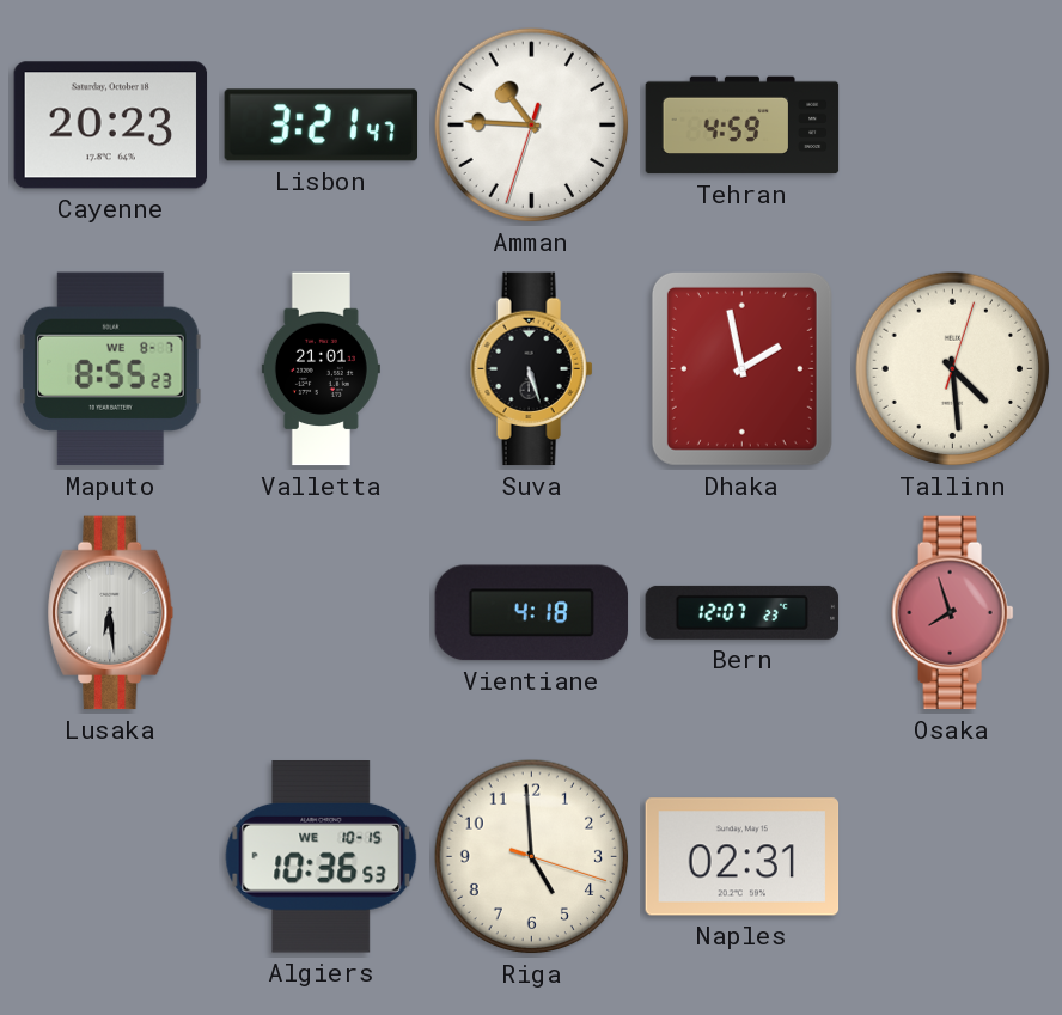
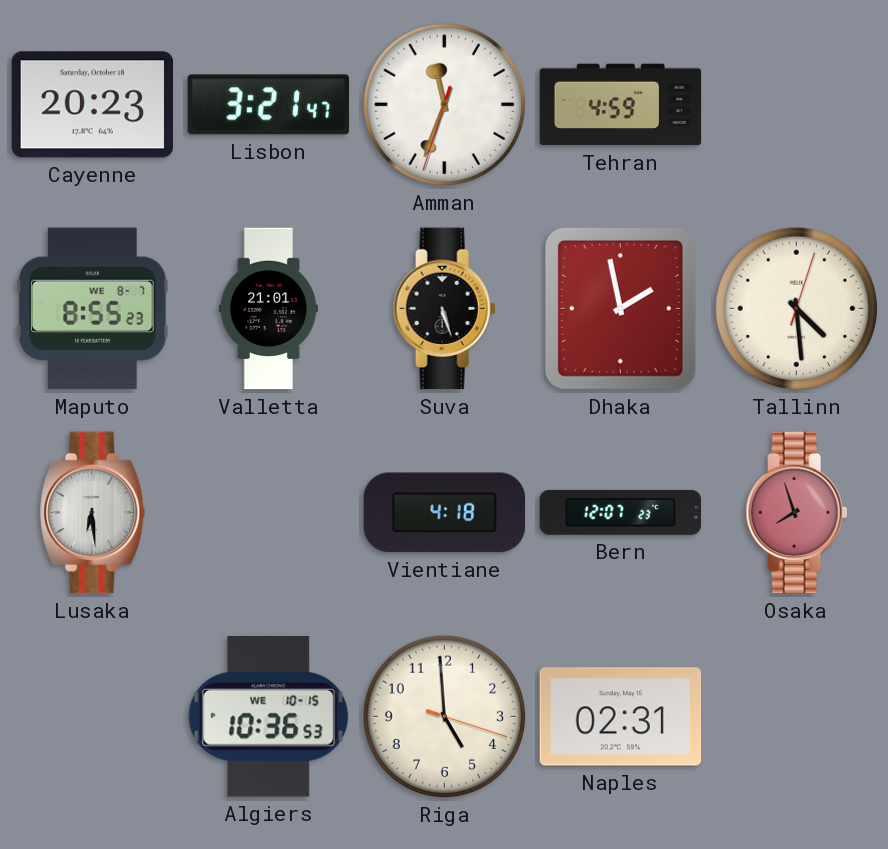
Amman: 10:45 -> 11:33 (445, 105)
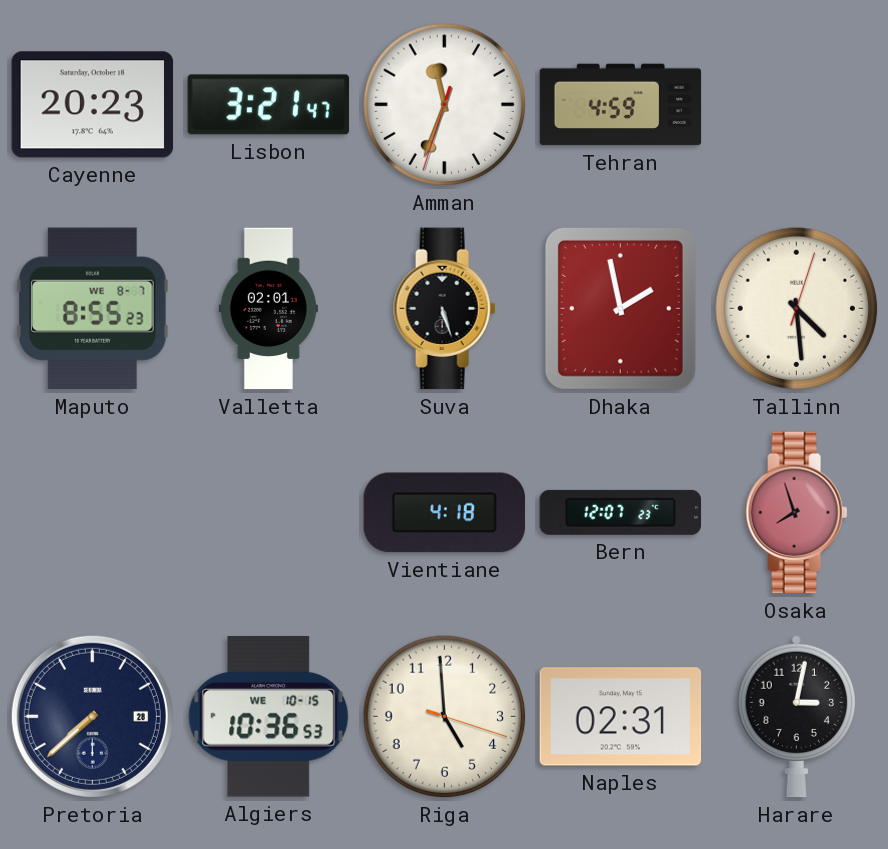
Valletta: 21:01 -> 02:01 (268, 309)
Lusaka: 6:29 -> none (93, 513)
Pretoria: none -> 7:38 (92, 716)
Harare: none -> 3:02 (796, 716)
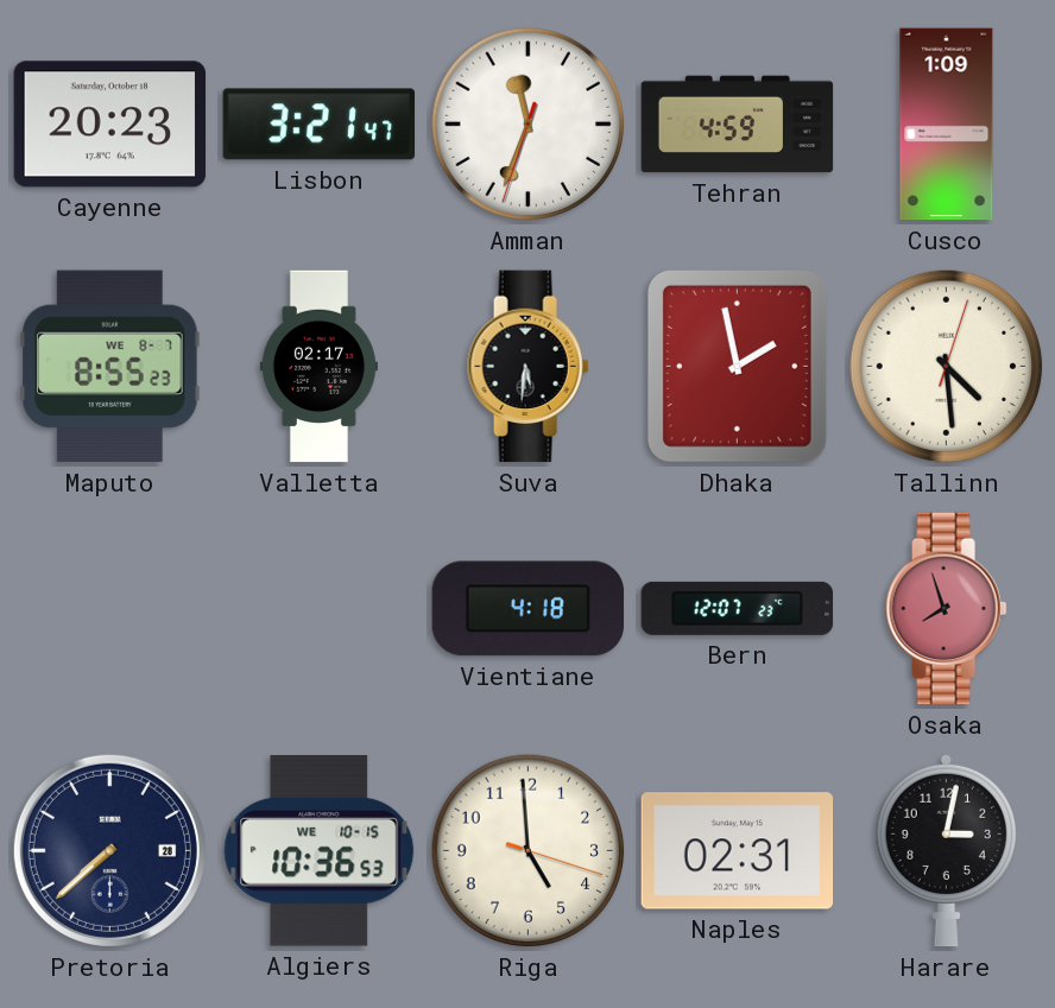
Cusco: none -> 1:09 (947, 125)
Valletta: 02:01 -> 02:17 (318, 367)
Suva: 5:27 -> 5:31 (529, 367)
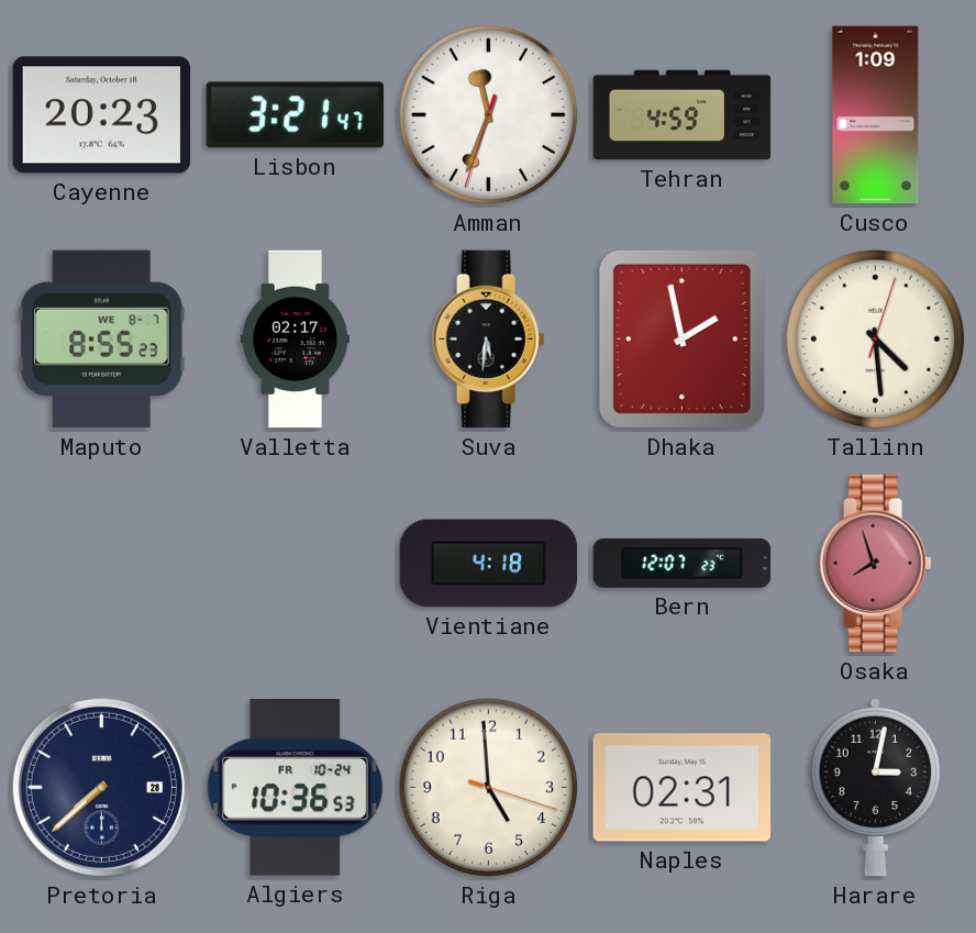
Algiers date: WE 10-15 -> FR 10-24 (296, 788)
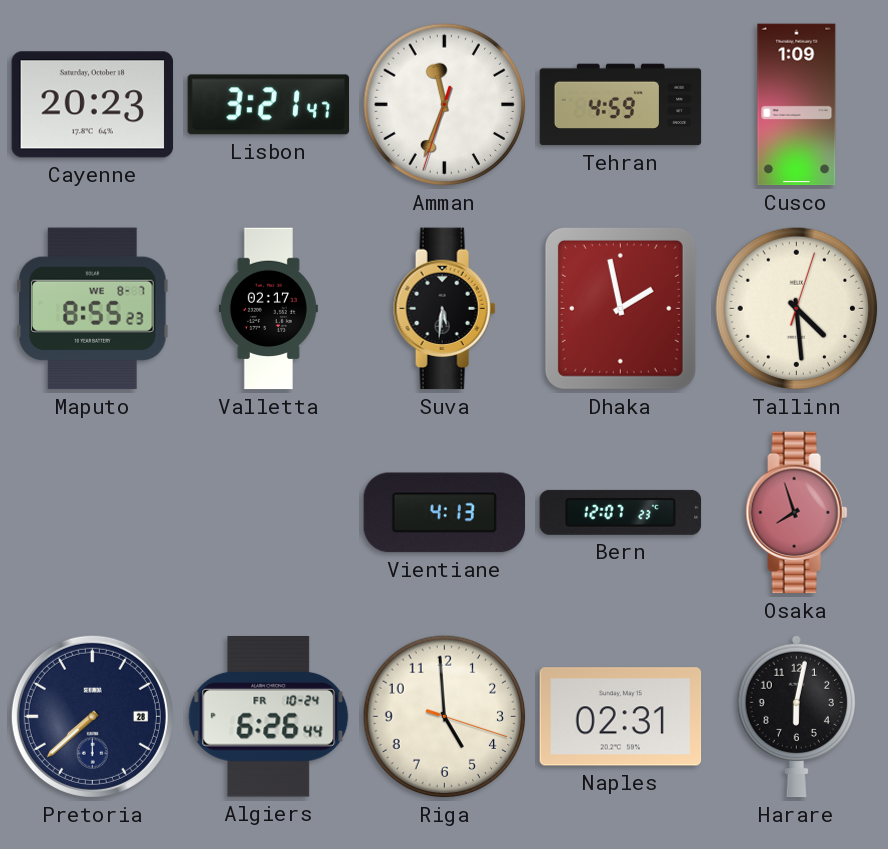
Vientiane: 4:18 -> 4:13 (445, 513)
Algiers: 10:36 -> 6:26 (269, 717)
Harare: 3:02 -> 6:02 (796, 716)
